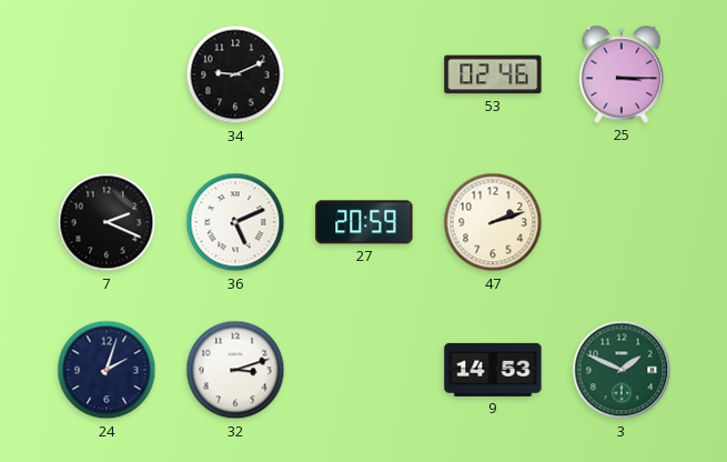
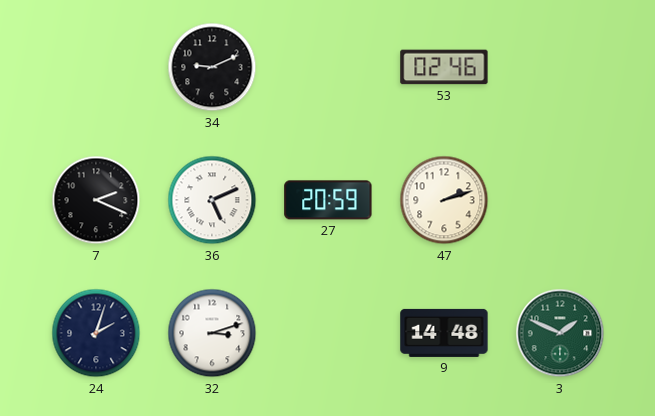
25: 3:15 -> none (622, 74)
9: 14:53 -> 14:48 (444, 333)
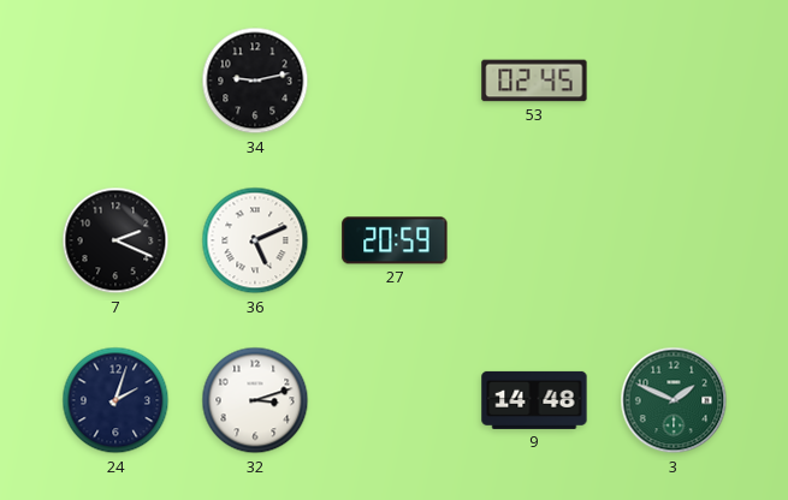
34: 9:11 -> 9:13 (255, 81)
53: 02:46 -> 02:45 (534, 81)
47: 2:12 -> none (444, 200)
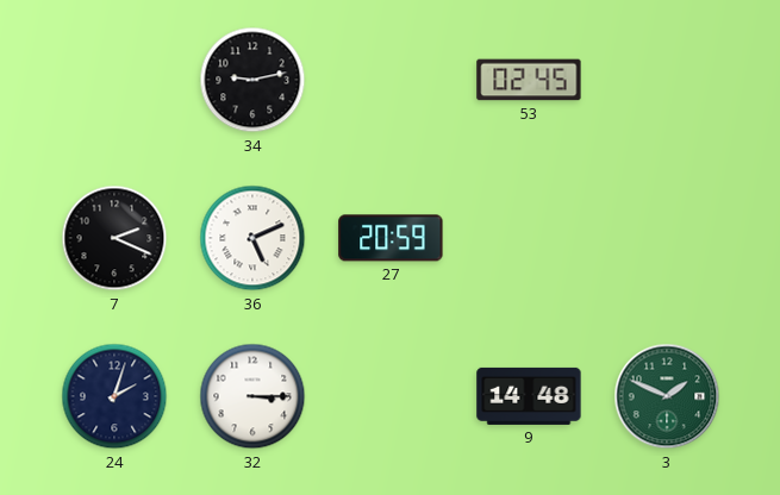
32: 3:12 -> 3:15 (252, 396)
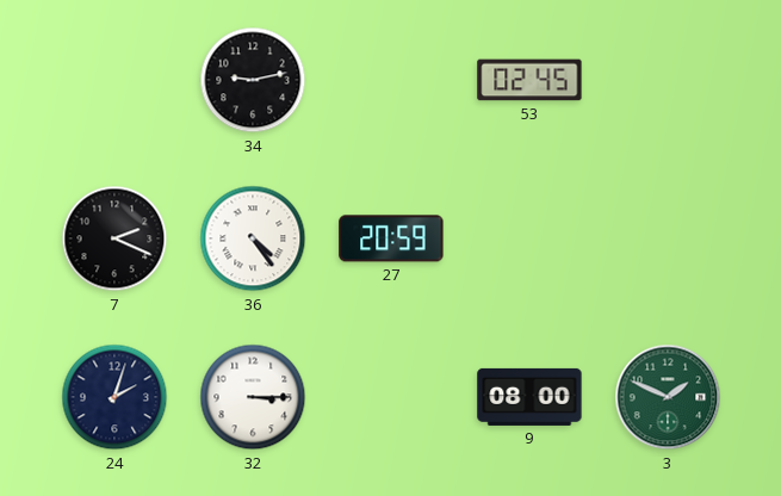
36: 5:11 -> 4:24 (253, 238)
9: 14:48 -> 08:00 (529, 397)
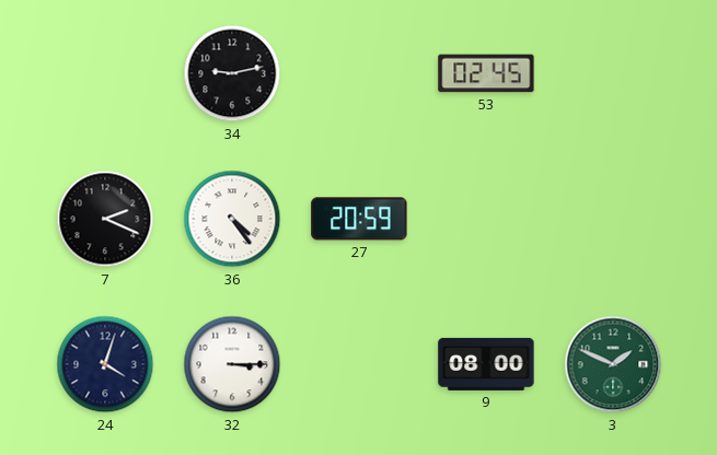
24: 2:03 -> 4:03 (105, 364)
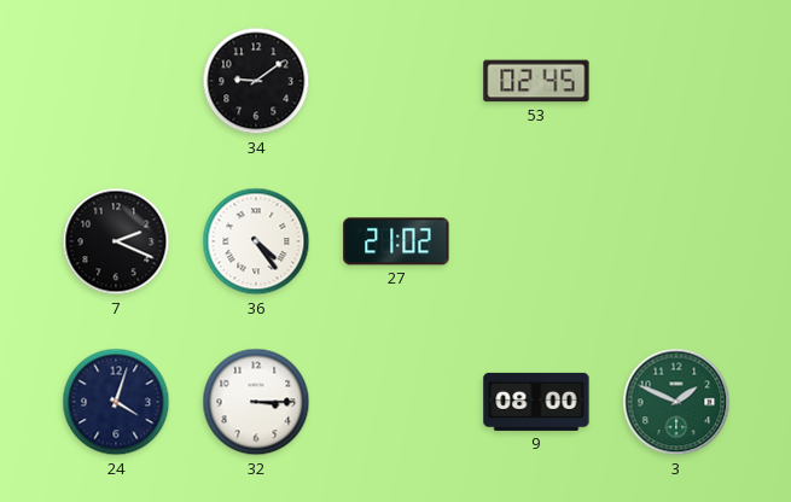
34: 9:13 -> 9:09 (256, 81)
27: 20:59 -> 21:02 (396, 241)
